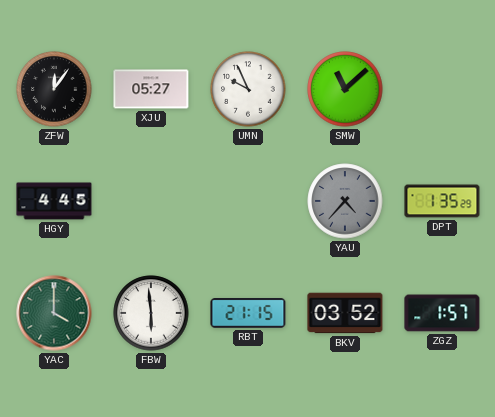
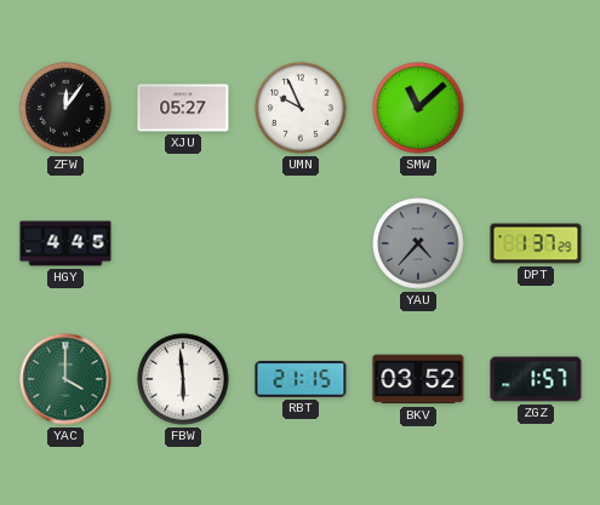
DPT: 1:35 -> 1:37 (536, 243)
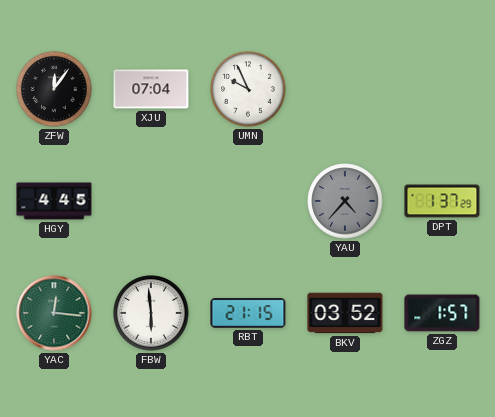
XJU: 05:27 -> 07:04 (151, 89)
SMW: 11:08 -> none (418, 108)
YAC: 4:00 -> 12:16 (54, 313)
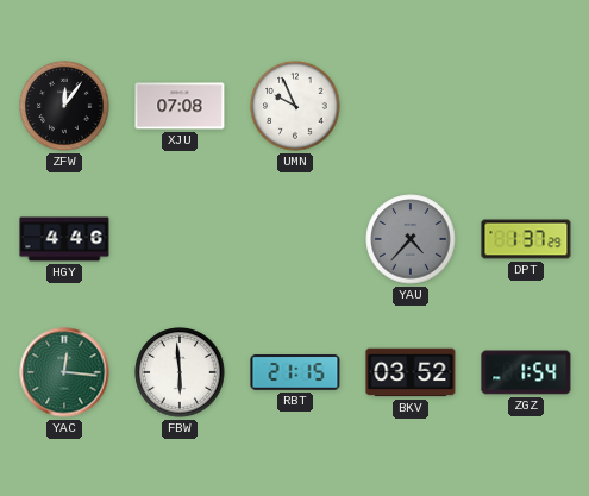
XJU: 07:04 -> 07:08 (180, 106)
HGY: 4:45 -> 4:46 (64, 239)
ZGZ: 1:57 -> 1:54 (526, 372)
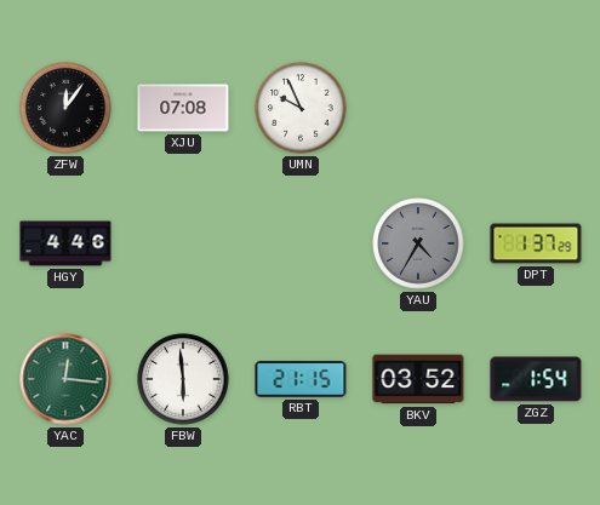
YAU: 4:37 -> 4:35 (418, 243)
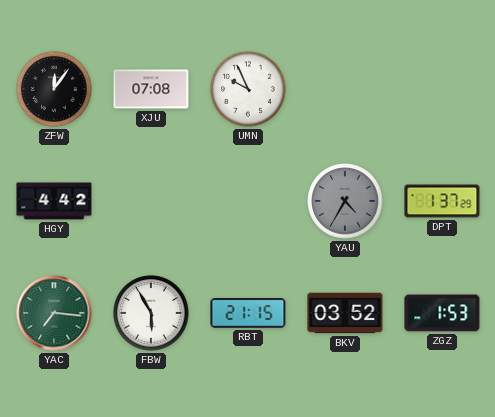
HGY: 4:46 -> 4:42 (54, 201)
YAC: 12:16 -> 7:16 (54, 313)
FBW: 5:59 -> 5:55 (151, 313)
ZGZ: 1:54 -> 1:53 (442, 313)
